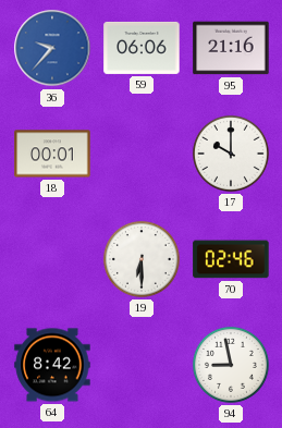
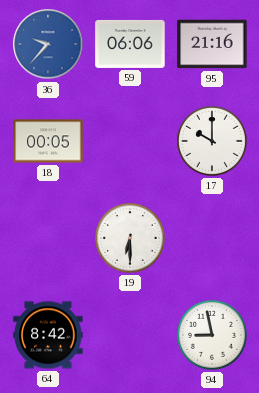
18: 00:01 -> 00:05 (48, 141)
70: 02:46 -> none (231, 259)
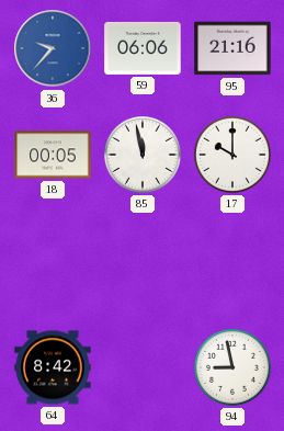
85: none -> 11:58 (143, 155)
19: 6:30 -> none (130, 238)
